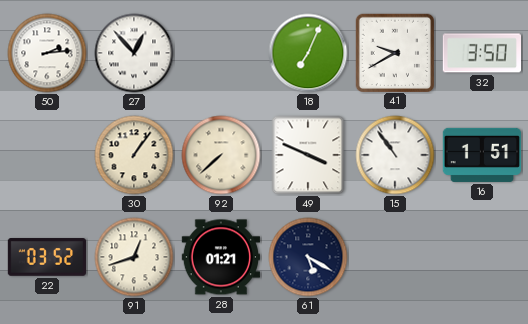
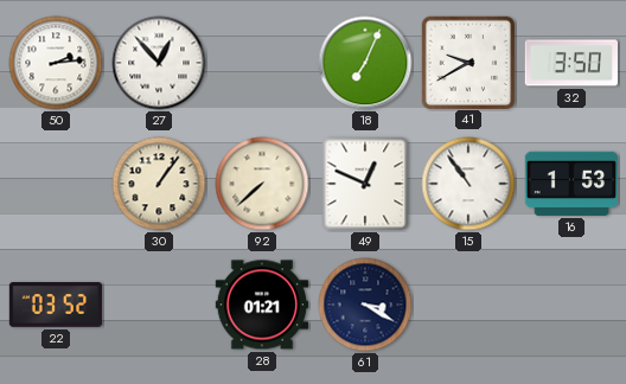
49: 3:49 -> 12:49 (365, 184)
16: 1:51 -> 1:53 (571, 184)
91: 12:42 -> none (134, 257)
61: 5:20 -> 3:20 (365, 305)
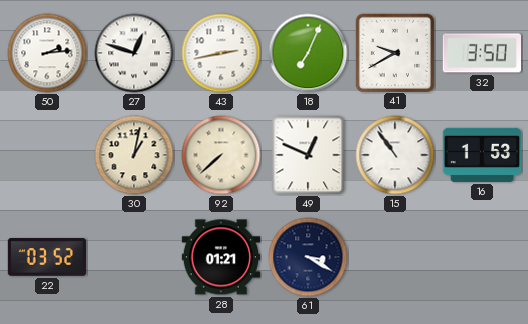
27: 12:53 -> 12:48 (134, 53)
43: none -> 2:43 (221, 53)
30: 1:06 -> 1:02 (134, 155)
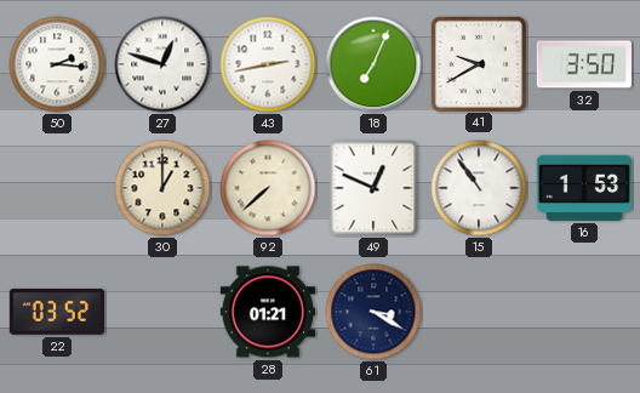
50: 2:14 -> 2:16 (57, 64)
30: 1:02 -> 1:00 (162, 188)
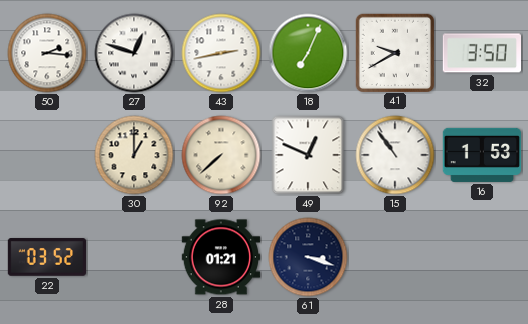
61: 3:20 -> 3:18 (308, 257)
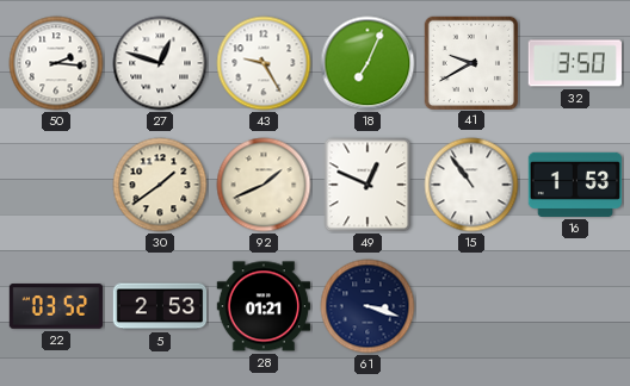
43: 2:43 -> 9:25 (264, 63)
30: 1:00 -> 1:39 (160, 185)
92: 7:38 -> 1:41 (264, 185)
5: none -> 2:53 (160, 306)
